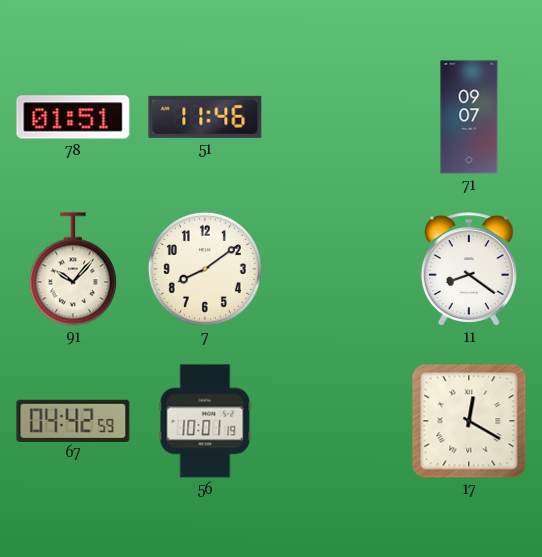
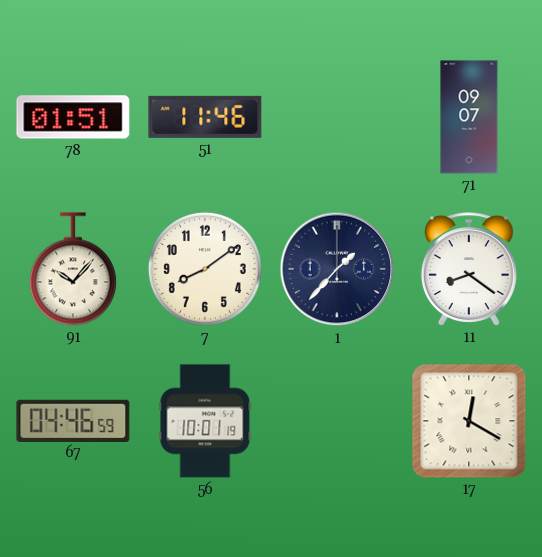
1: none -> 1:37 (337, 269)
67: 04:42 -> 04:46 (73, 420)
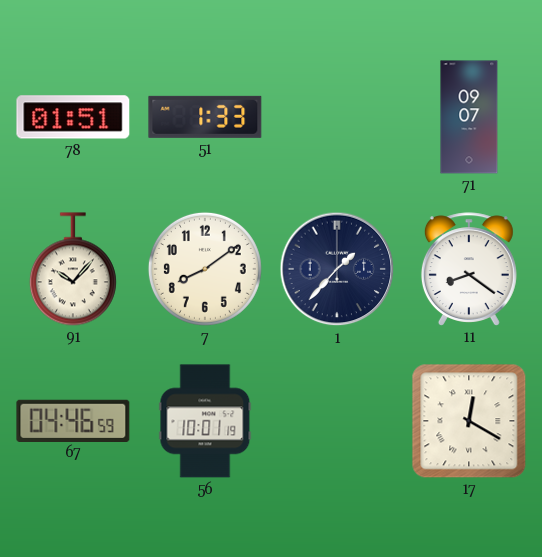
51: 11:46 -> 1:33 (205, 117)
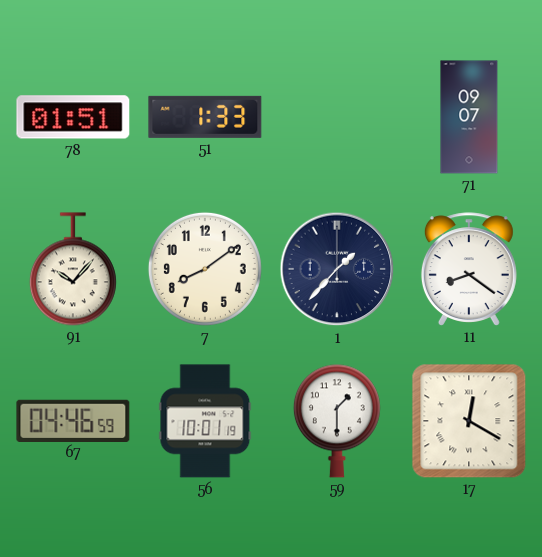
59: none -> 1:30 (337, 421)
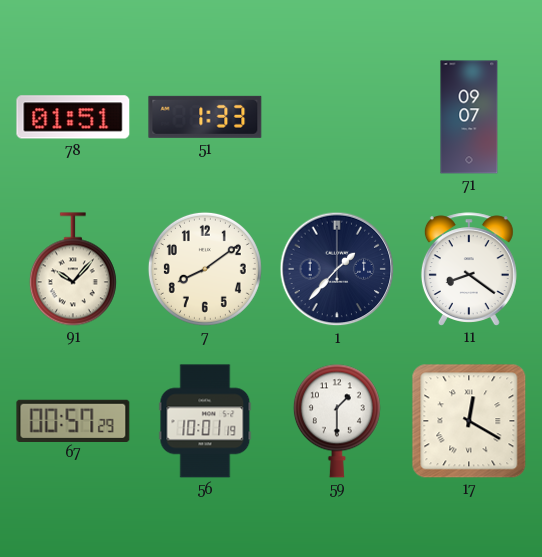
67: 04:46 -> 00:57 (73, 420)
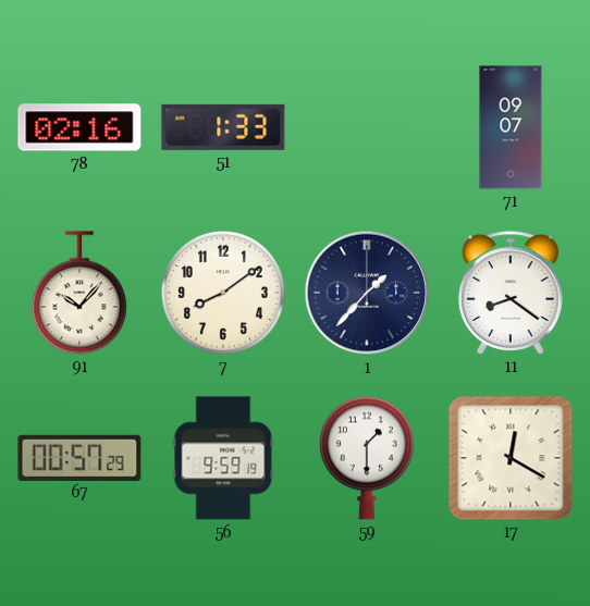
78: 01:51 -> 02:16 (79, 127)
56: 10:01 -> 9:59 (223, 458)
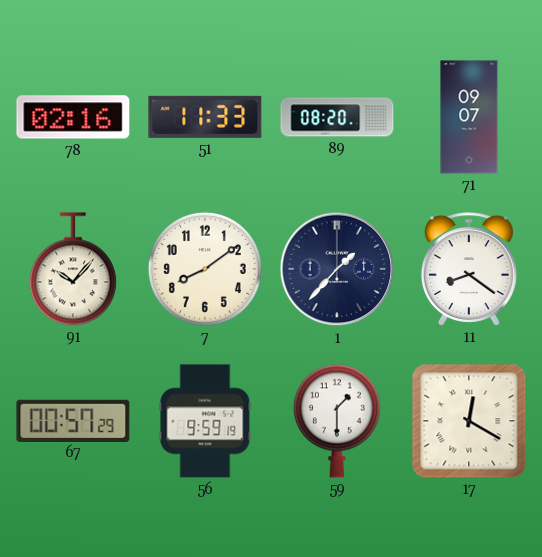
51: 1:33 -> 11:33 (205, 117)
89: none -> 08:20 (337, 117)
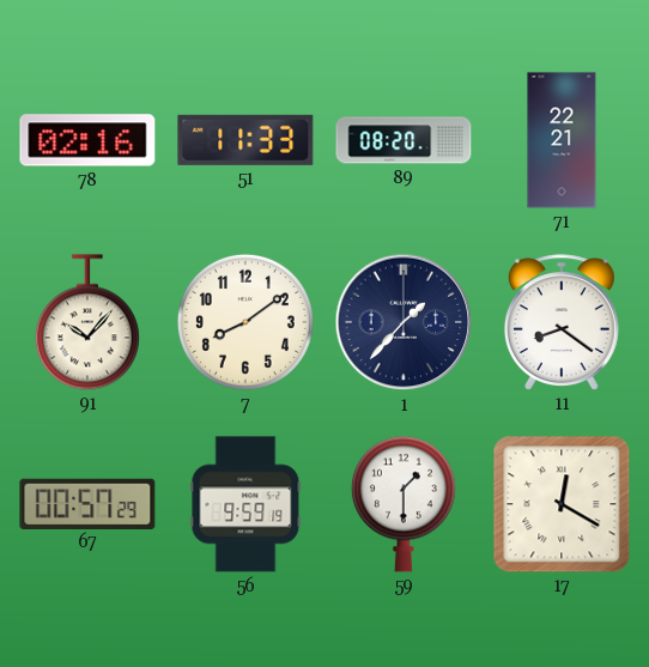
71: 09:07 -> 22:21 (562, 140)
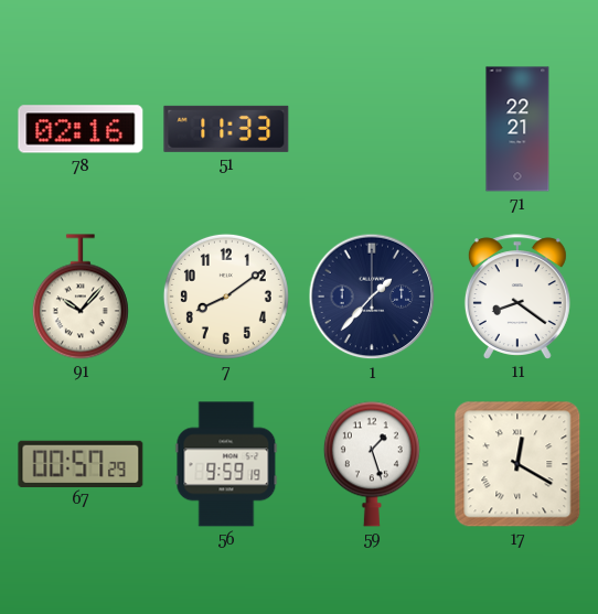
89: 08:20 -> none (404, 140)
59: 1:30 -> 1:27 (372, 464)
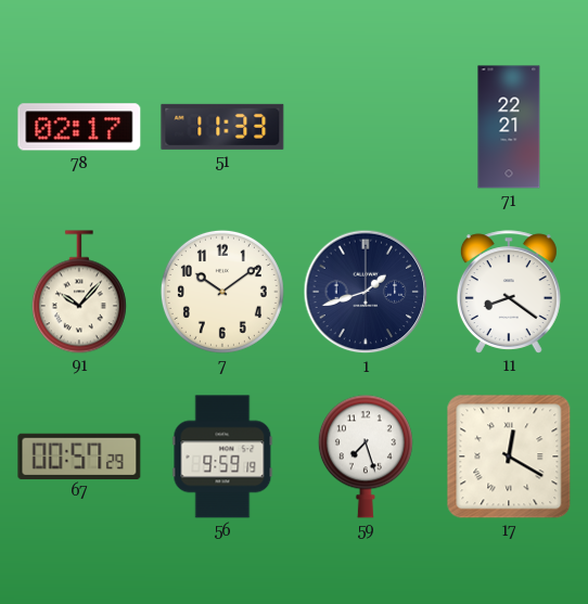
78: 02:16 -> 02:17 (79, 127)
7: 8:09 -> 10:09 (222, 292)
1: 1:37 -> 1:42 (366, 292)
59: 1:27 -> 7:27 (366, 457)
